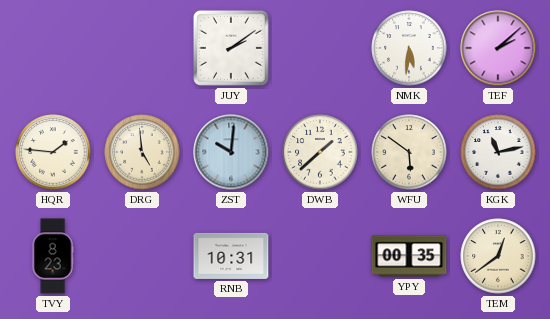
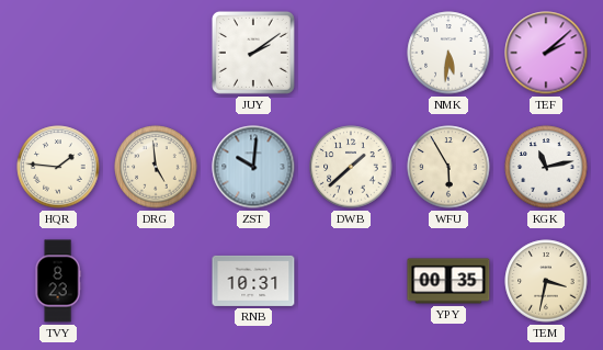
WFU: 5:51 -> 5:55 (448, 167)
TEM: 12:39 -> 3:32 (546, 281)
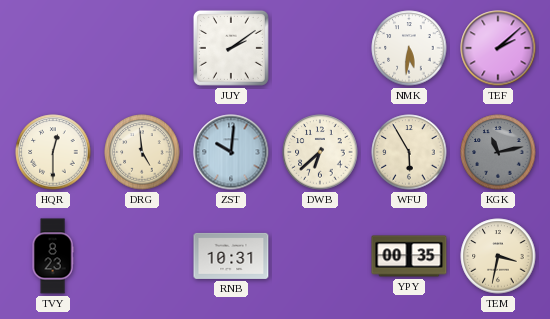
HQR: 1:46 -> 12:30 (53, 152)
DWB: 1:38 -> 6:38 (320, 152)
KGK dial: white -> grey (498, 152)
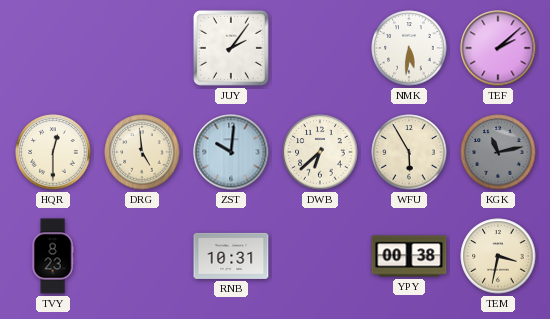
JUY: 2:09 -> 2:06 (231, 48)
YPY: 00:35 -> 00:38 (409, 256)
